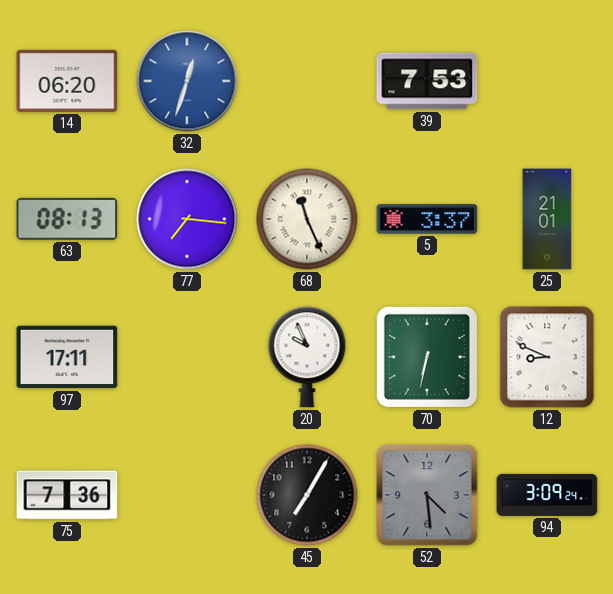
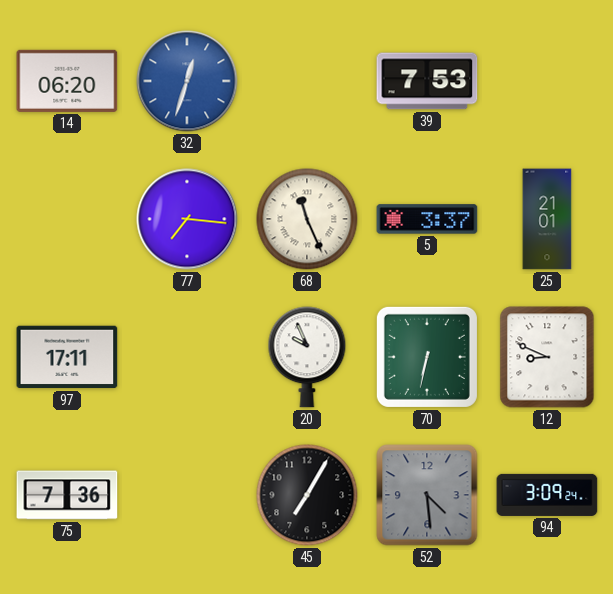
63: 08:13 -> none (67, 219)
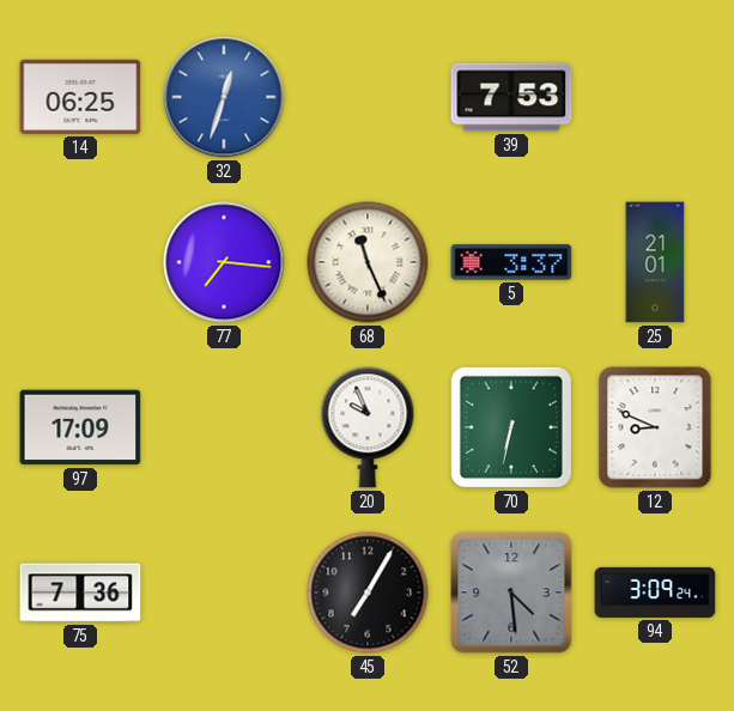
14: 06:20 -> 06:25 (80, 97)
97: 17:11 -> 17:09 (80, 427)
